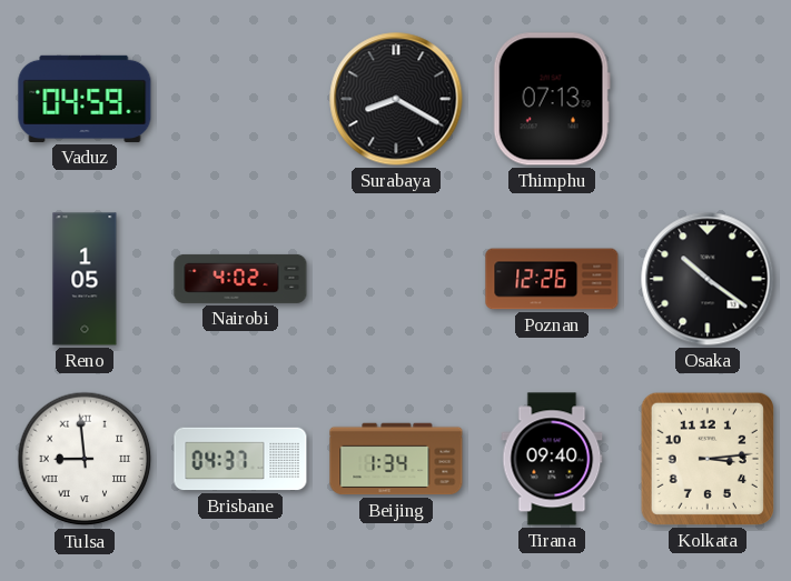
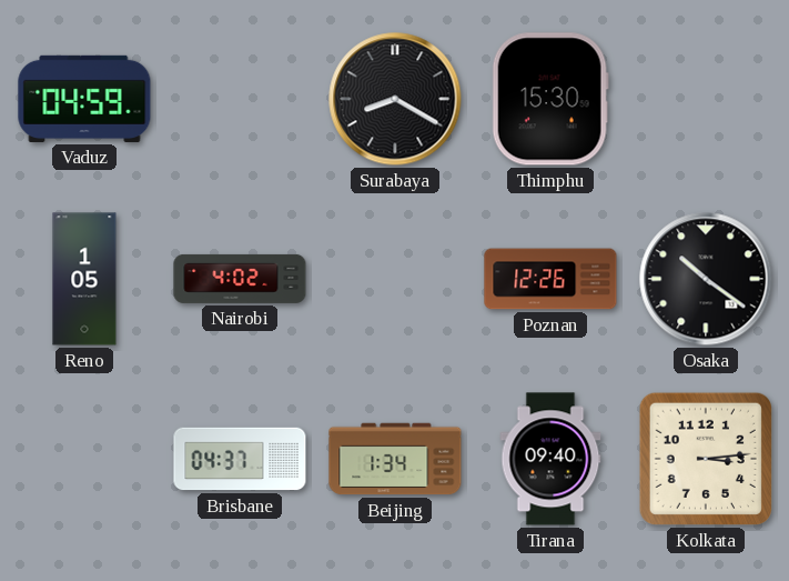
Thimphu: 07:13 -> 15:30 (550, 99)
Tulsa: 8:59 -> none (85, 459)
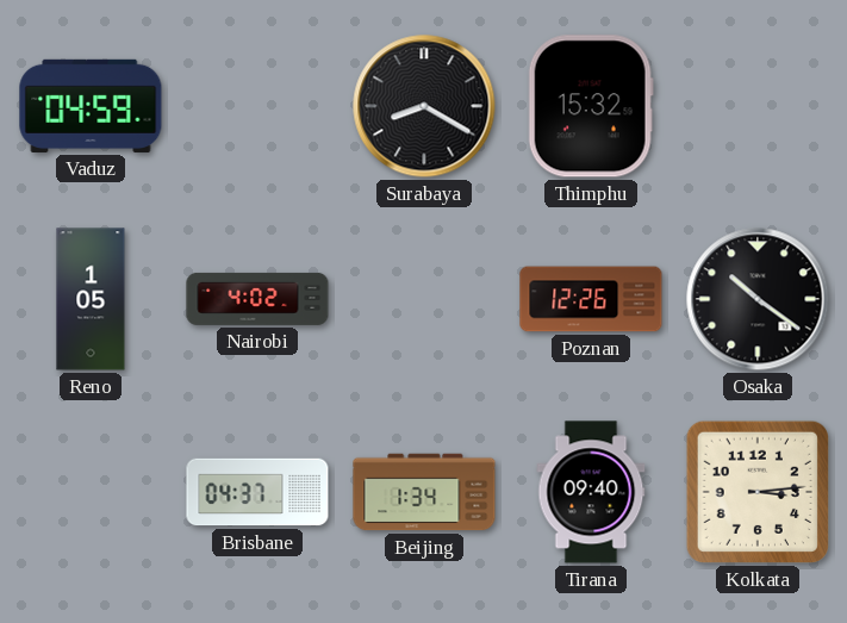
Thimphu: 15:30 -> 15:32 (591, 106)
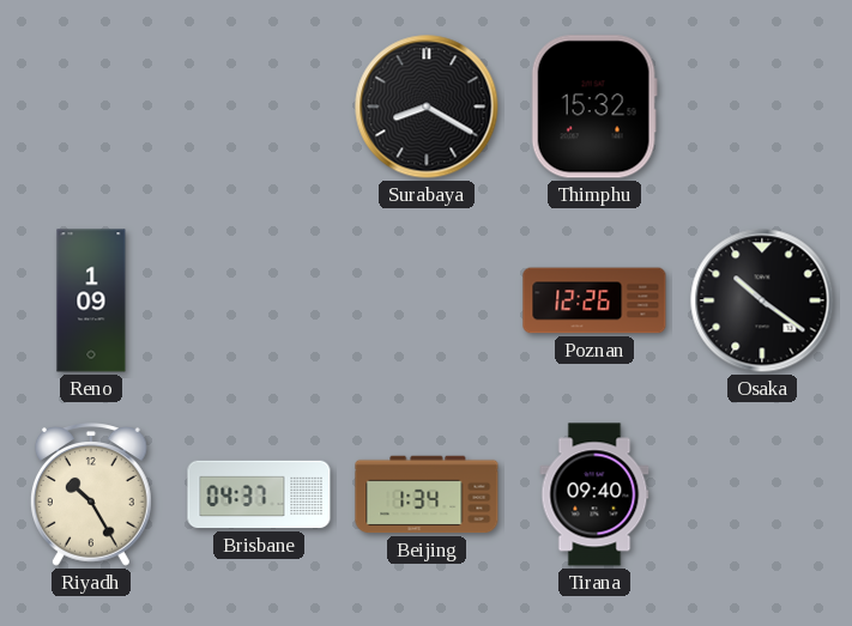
Vaduz: 04:59 -> none (91, 106)
Reno: 1:05 -> 1:09 (91, 300)
Nairobi: 4:02 -> none (257, 299)
Riyadh: none -> 10:25 (91, 494)
Kolkata: 3:14 -> none (758, 492)
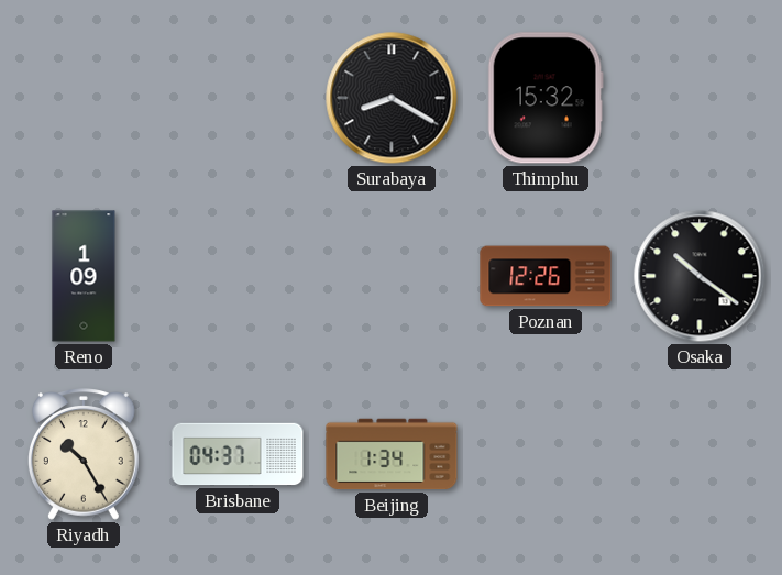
Tirana: 09:40 -> none (594, 494)
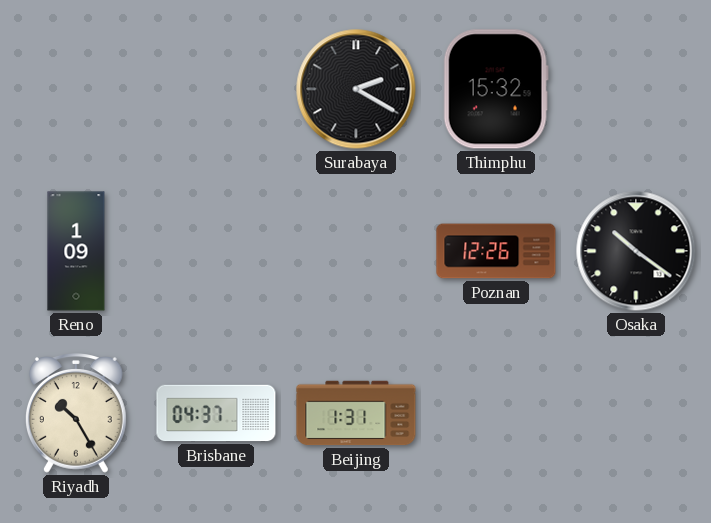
Surabaya: 8:20 -> 2:20 (356, 89)
Beijing: 1:34 -> 1:31 (356, 413)
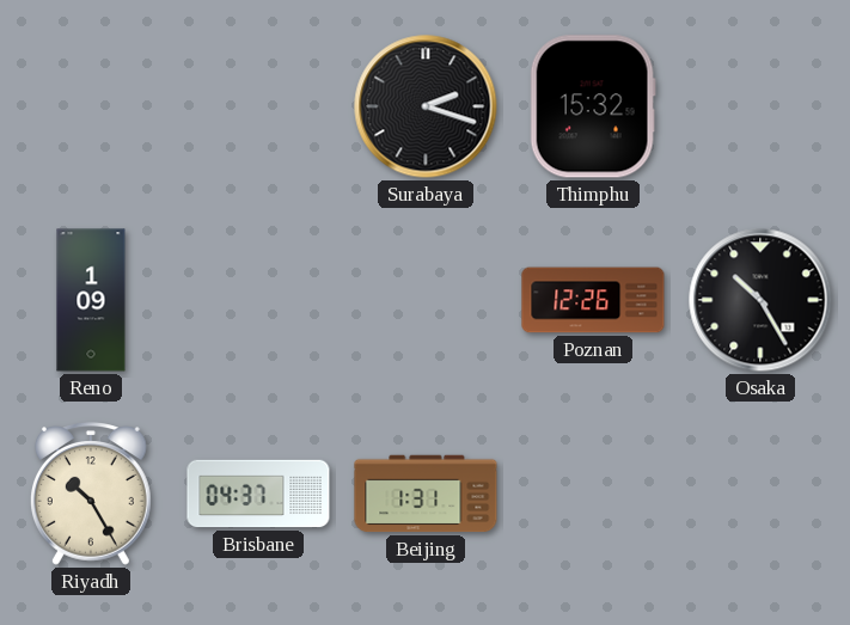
Surabaya: 2:20 -> 2:18 (426, 106)
Osaka: 10:21 -> 10:25 (760, 300)
